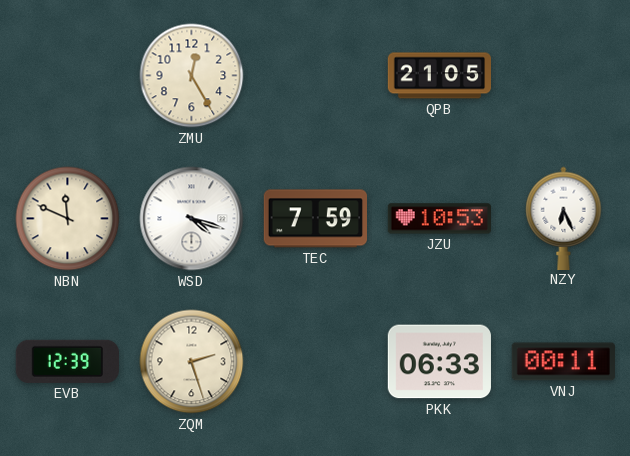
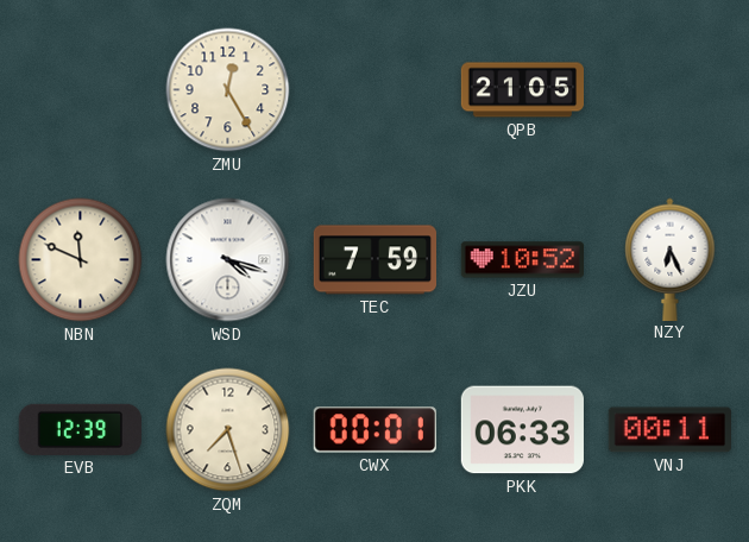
JZU: 10:53 -> 10:52 (522, 260)
ZQM: 2:27 -> 7:27 (228, 430)
CWX: none -> 00:01 (374, 430)
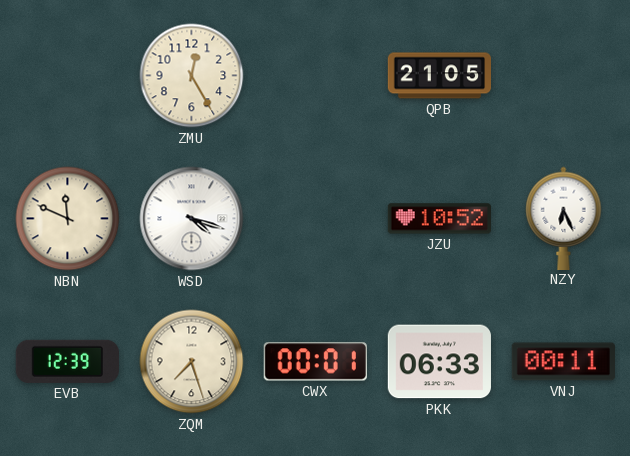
TEC: 7:59 -> none (374, 260)
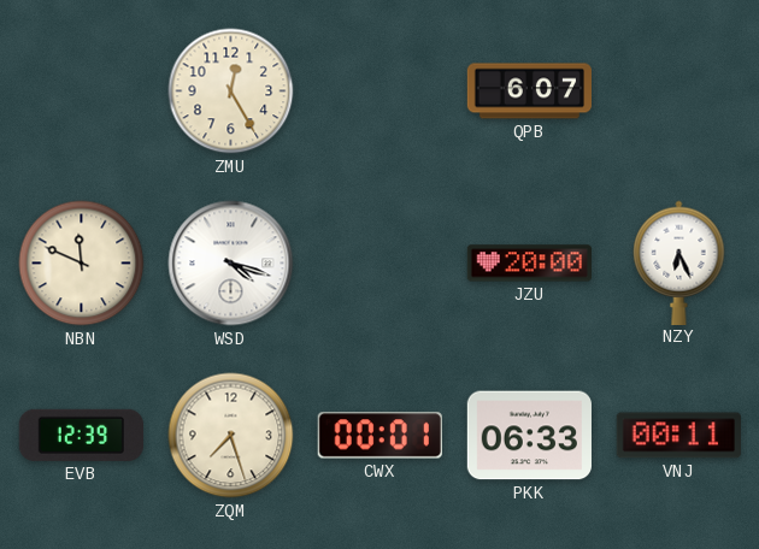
QPB: 21:05 -> 6:07 (530, 91)
JZU: 10:52 -> 20:00 (529, 264)
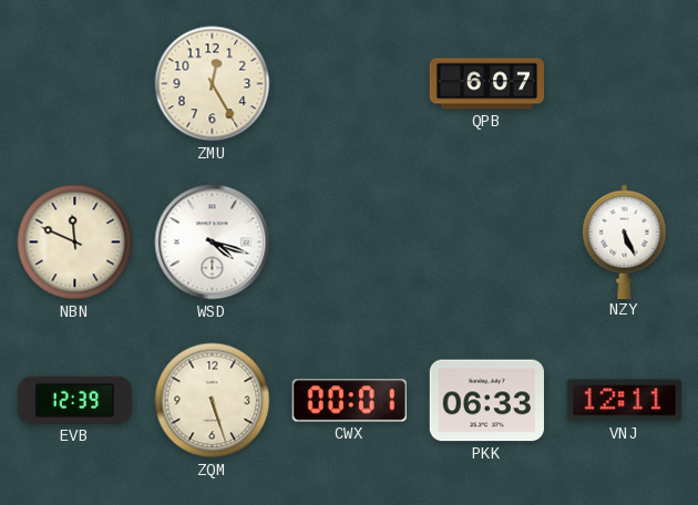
JZU: 20:00 -> none (529, 264)
NZY: 6:26 -> 5:26 (625, 241)
ZQM: 7:27 -> 5:27 (213, 401)
VNJ: 00:11 -> 12:11 (624, 401)
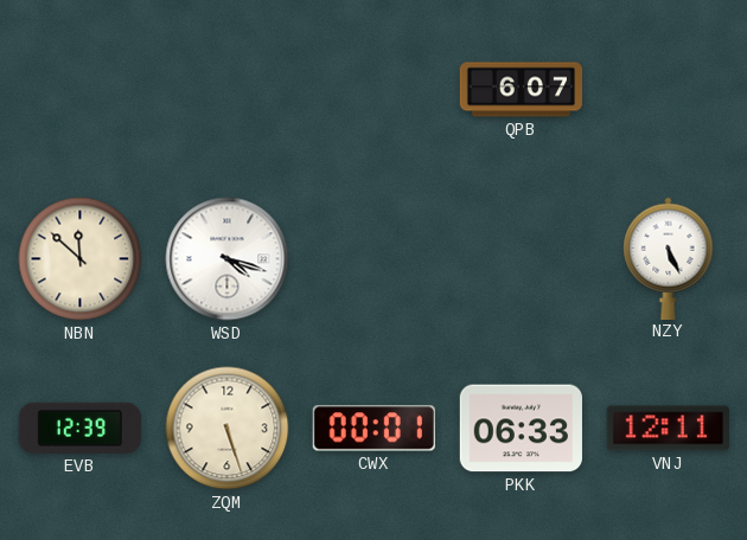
ZMU: 12:25 -> none (213, 84)
NBN: 11:49 -> 11:52 (81, 259)
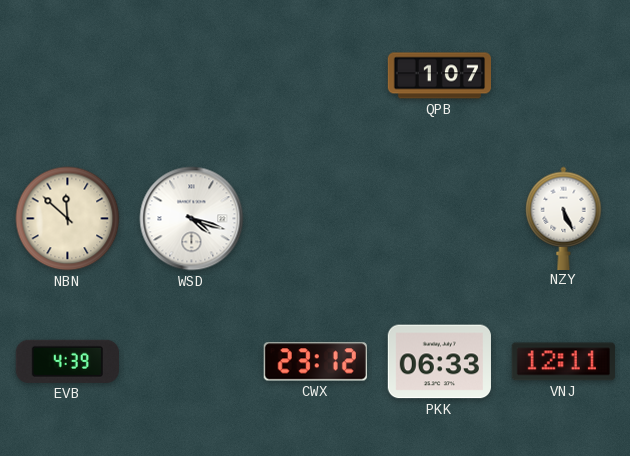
QPB: 6:07 -> 1:07 (440, 76)
EVB: 12:39 -> 4:39 (67, 361)
ZQM: 5:27 -> none (228, 429)
CWX: 00:01 -> 23:12 (315, 362)
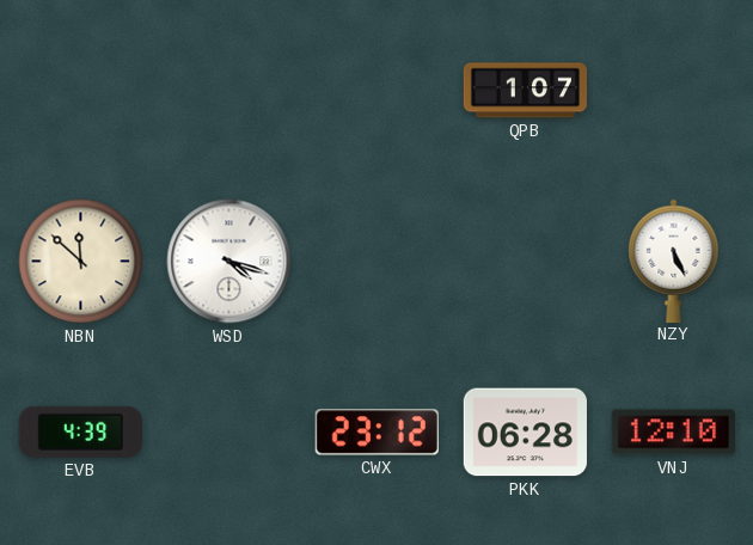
PKK: 06:33 -> 06:28 (525, 433)
VNJ: 12:11 -> 12:10 (673, 433)
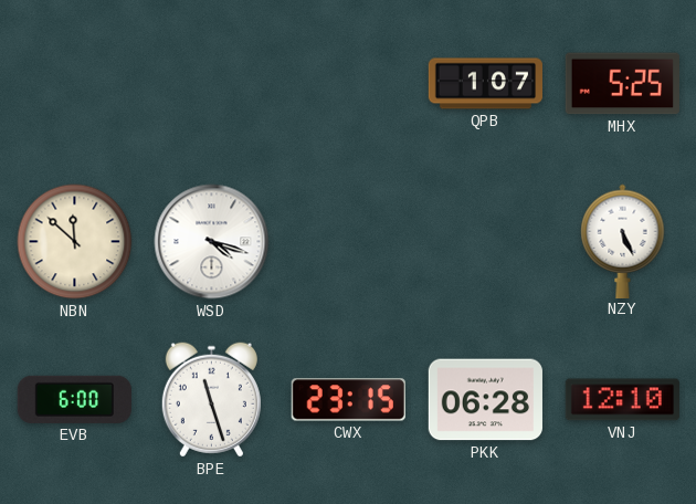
MHX: none -> 5:25 (622, 84)
EVB: 4:39 -> 6:00 (74, 399)
BPE: none -> 11:27 (211, 400)
CWX: 23:12 -> 23:15 (348, 400)
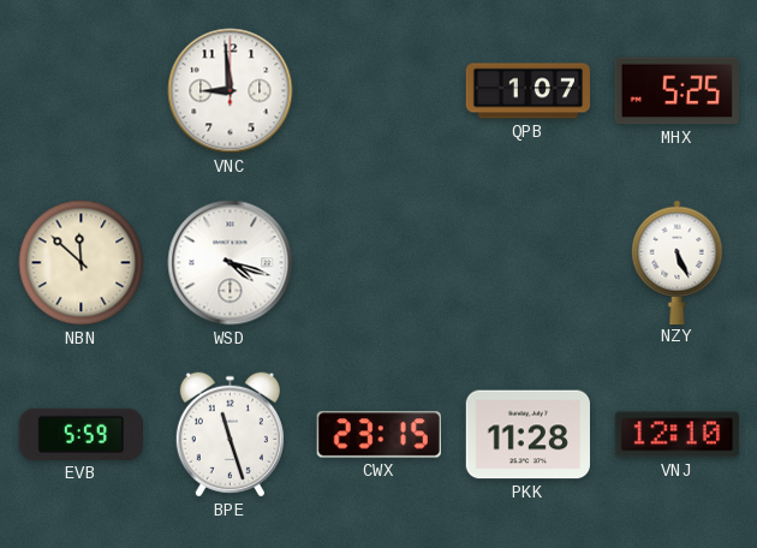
VNC: none -> 8:59 (231, 91)
EVB: 6:00 -> 5:59 (81, 434)
PKK: 06:28 -> 11:28 (527, 435)
